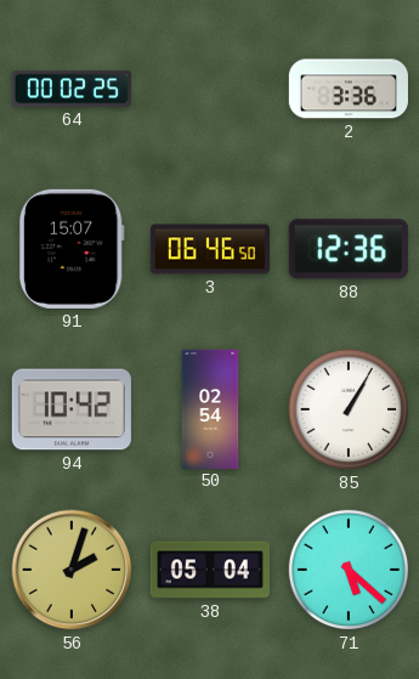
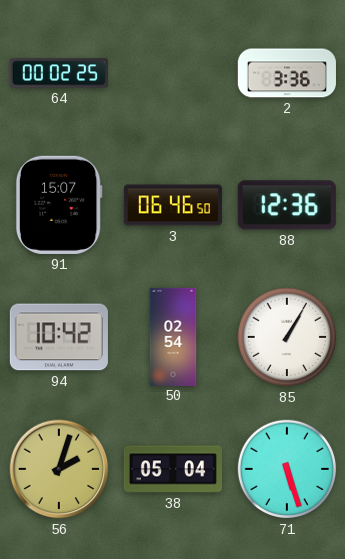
71: 5:22 -> 5:27 (287, 469)
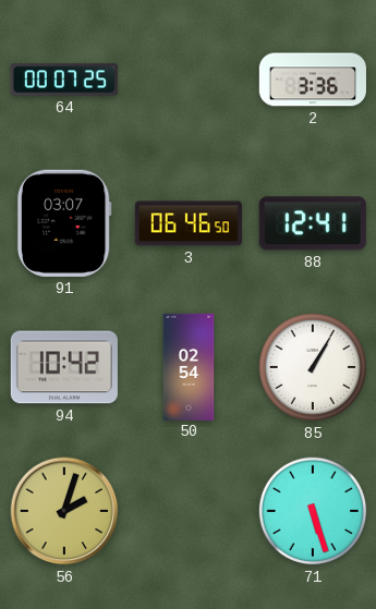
64: 00:02 -> 00:07 (64, 80)
91: 15:07 -> 03:07 (64, 223)
88: 12:36 -> 12:41 (313, 223)
38: 05:04 -> none (172, 469)
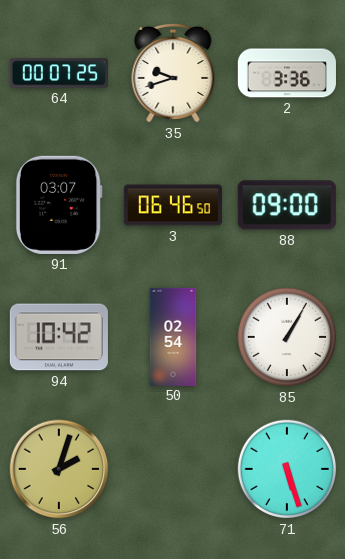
35: none -> 9:42 (173, 73)
88: 12:41 -> 09:00 (287, 205)
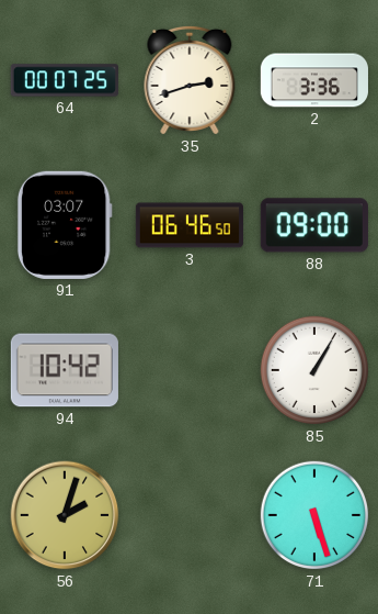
35: 9:42 -> 2:42 (190, 80)
50: 02:54 -> none (173, 336)
